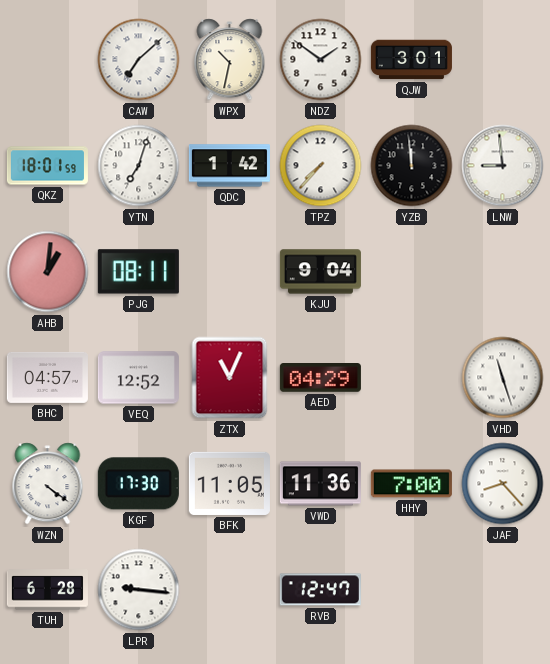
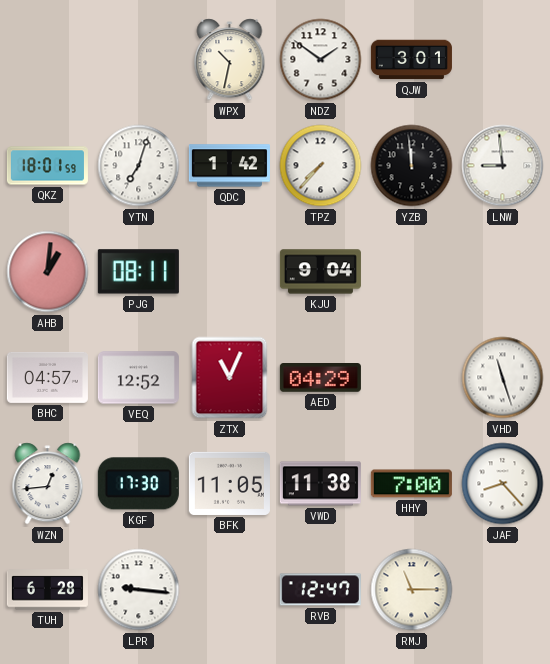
CAW: 7:08 -> none (139, 60)
WZN: 4:21 -> 12:44 (48, 484)
VWD: 11:36 -> 11:38 (320, 484)
RMJ: none -> 11:15 (412, 590)
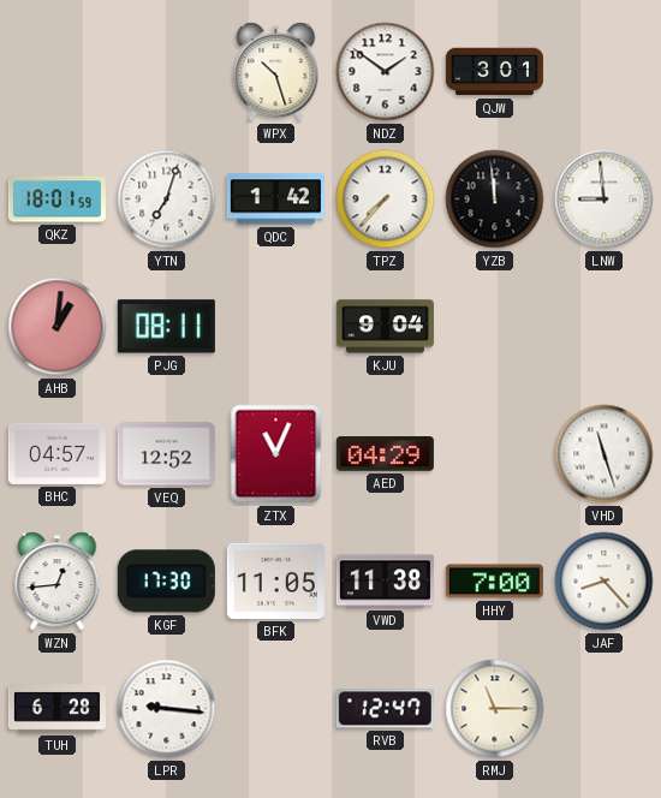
WPX: 10:32 -> 10:27 (276, 72)
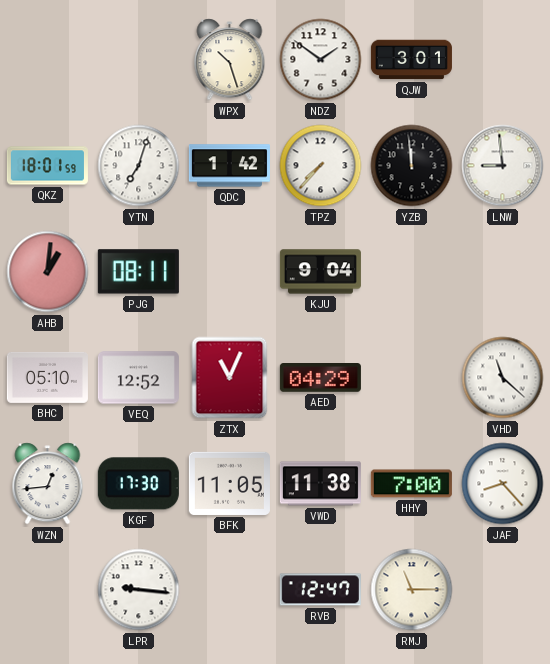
BHC: 04:57 -> 05:10 (47, 377)
VHD: 11:27 -> 11:22 (503, 378)
TUH: 6:28 -> none (56, 709)
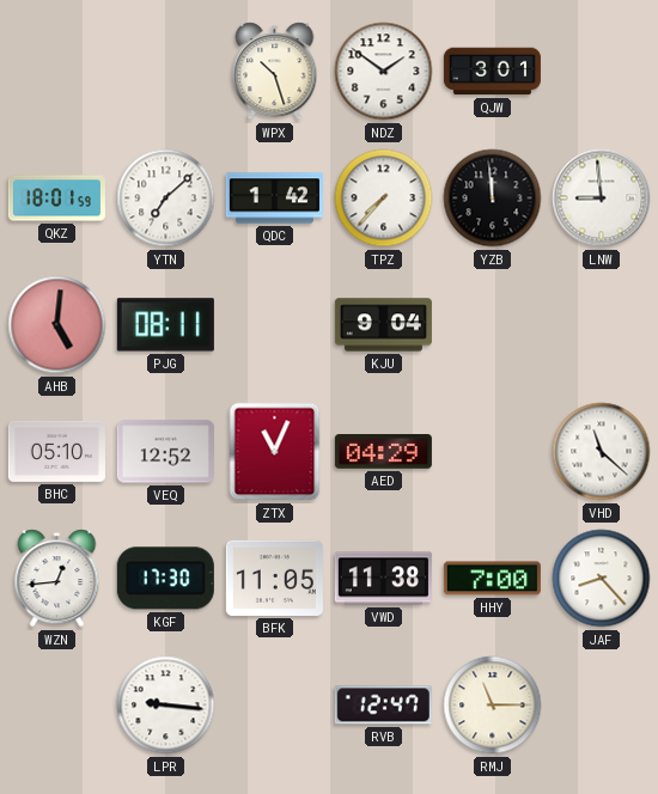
YTN: 7:03 -> 7:08 (166, 198)
AHB: 1:01 -> 5:01 (57, 325)
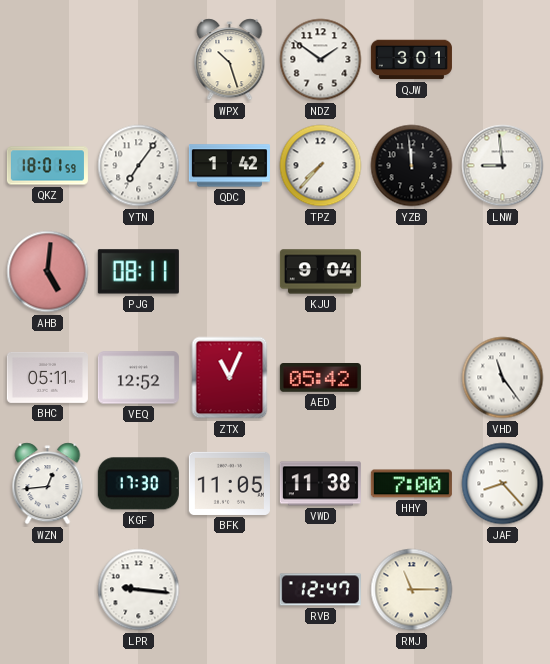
YTN: 7:08 -> 7:06 (139, 166)
BHC: 05:10 -> 05:11 (47, 377)
AED: 04:29 -> 05:42 (320, 378)
VHD: 11:22 -> 11:24 (503, 378)
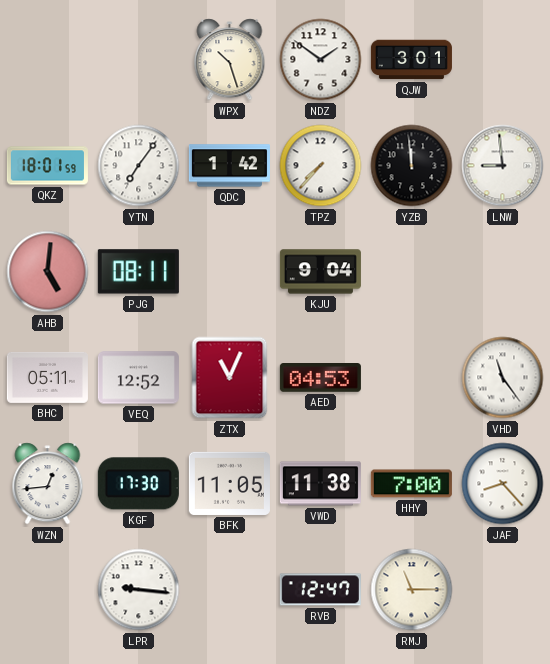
AED: 05:42 -> 04:53 (320, 378)
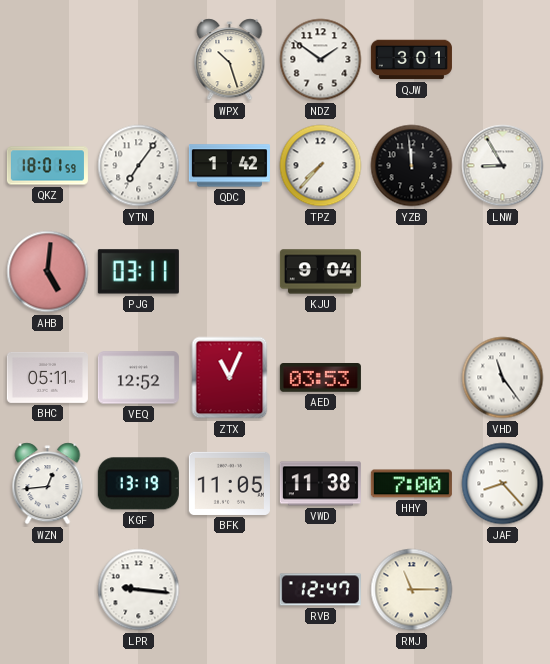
LNW: 8:59 -> 8:55 (503, 166)
PJG: 08:11 -> 03:11 (138, 272)
AED: 04:53 -> 03:53 (320, 378)
KGF: 17:30 -> 13:19 (138, 484)
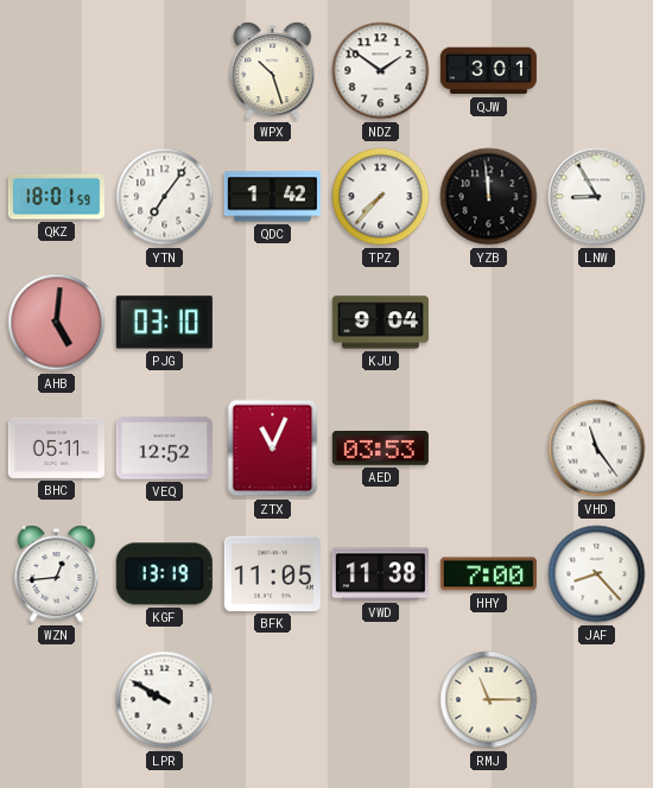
PJG: 03:11 -> 03:10 (164, 323)
LPR: 9:16 -> 9:50 (165, 700)
RVB: 12:47 -> none (320, 590)
